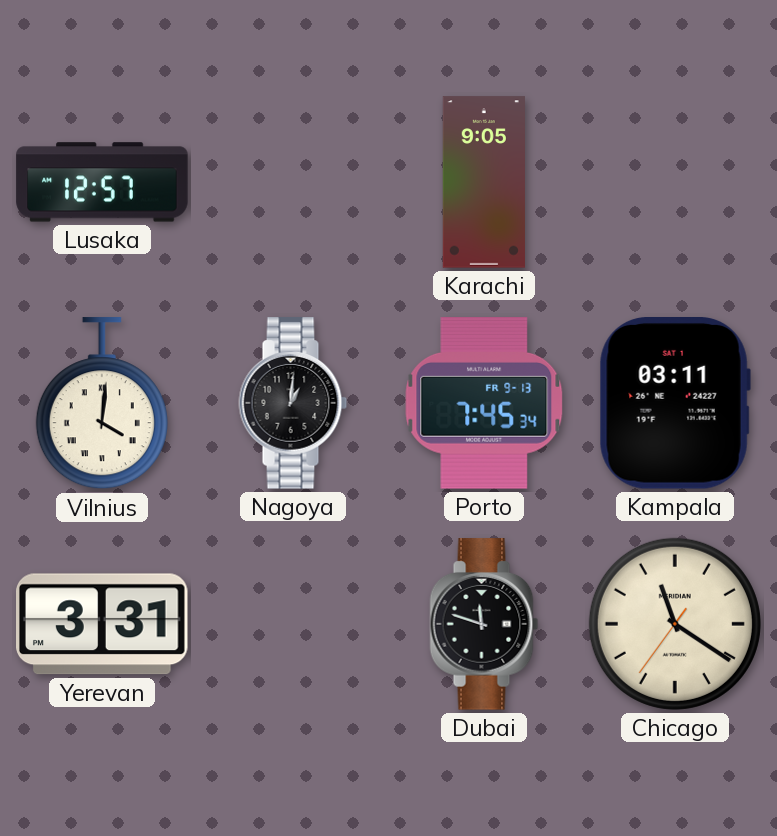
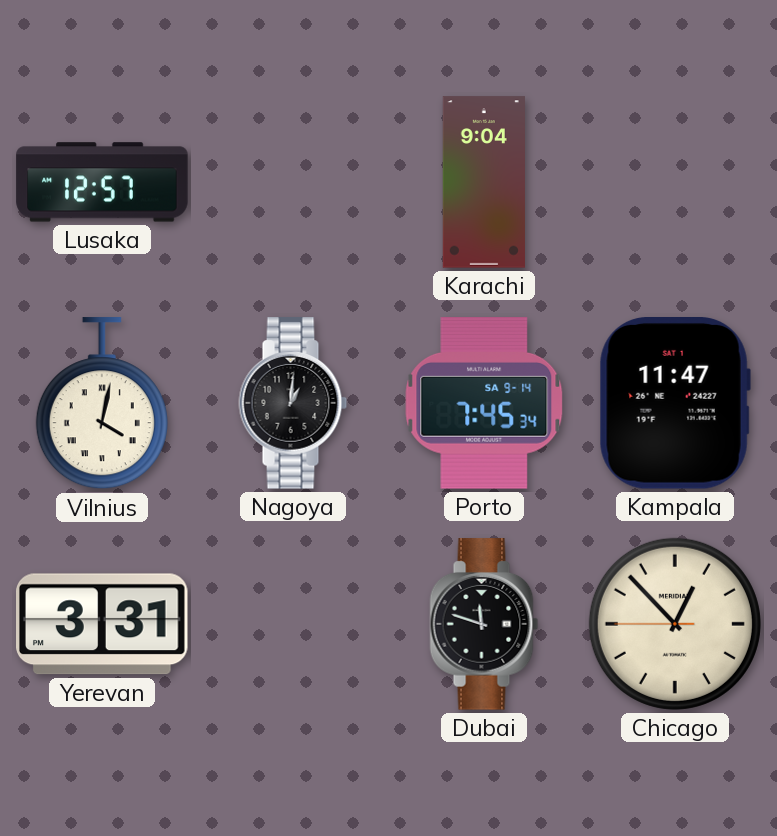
Karachi: 9:05 -> 9:04 (484, 182)
Vilnius: 4:01 -> 4:02 (102, 404)
Porto date: FR 9-13 -> SA 9-14 (484, 403)
Kampala: 03:11 -> 11:47 (675, 404)
Chicago: 11:20 -> 12:52 (675, 624)
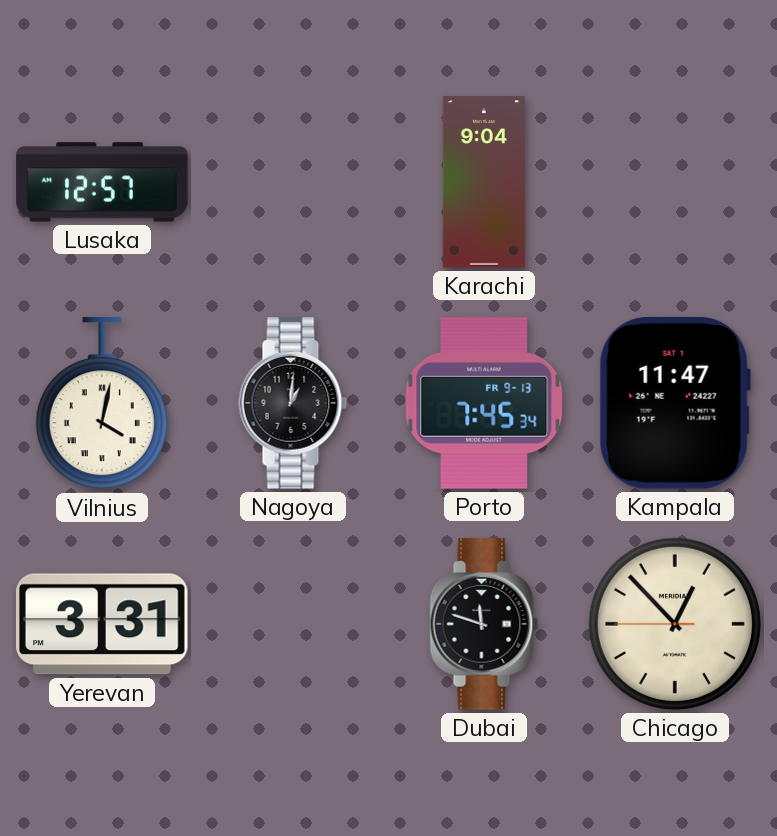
Porto date: SA 9-14 -> FR 9-13 (484, 403)
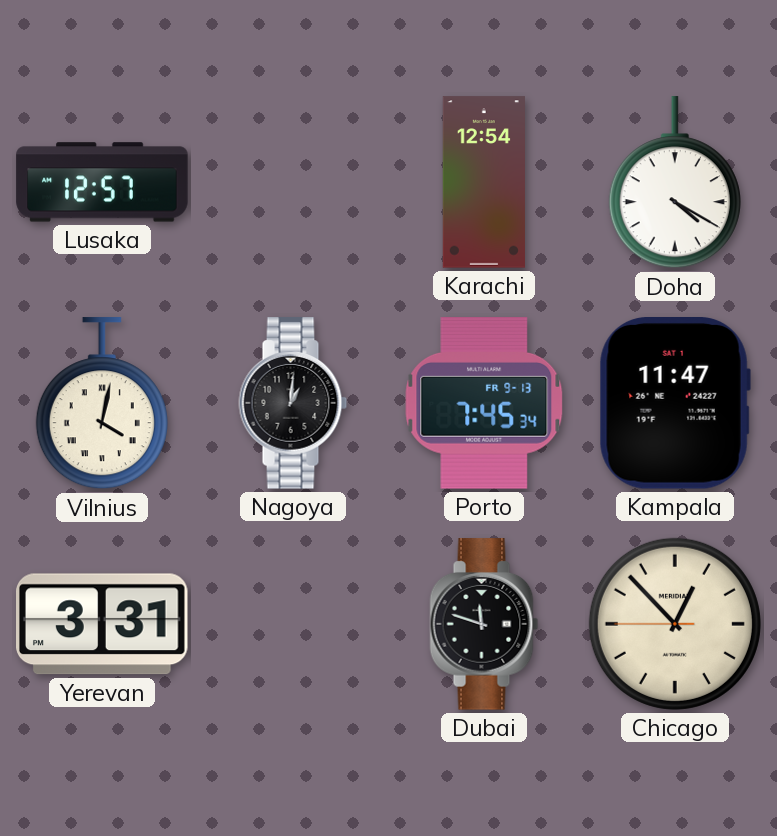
Karachi: 9:04 -> 12:54 (484, 182)
Doha: none -> 4:20 (675, 183)
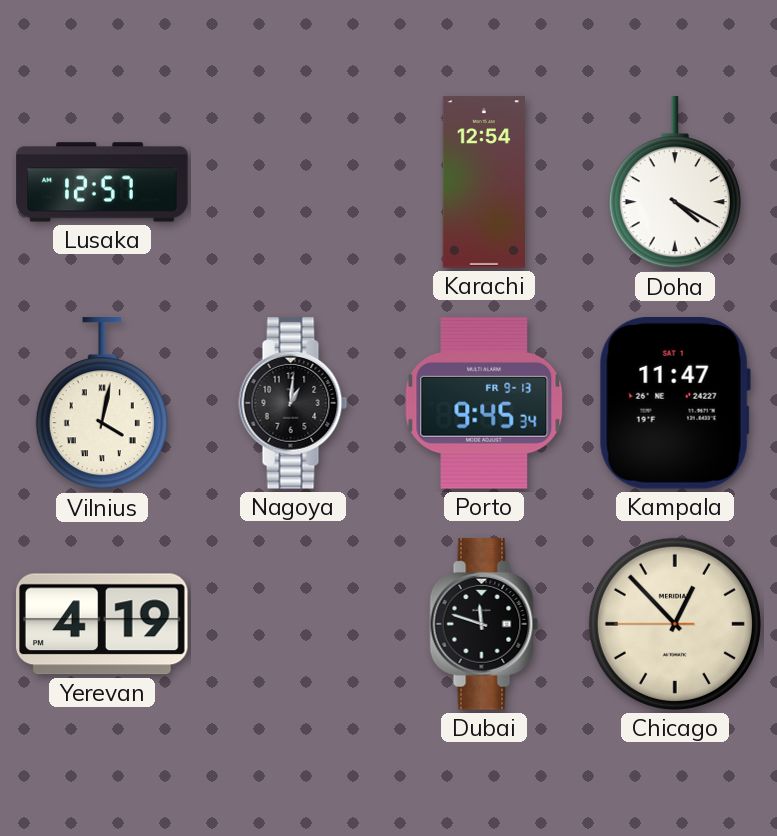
Porto: 7:45 -> 9:45 (484, 403)
Yerevan: 3:31 -> 4:19 (103, 624)
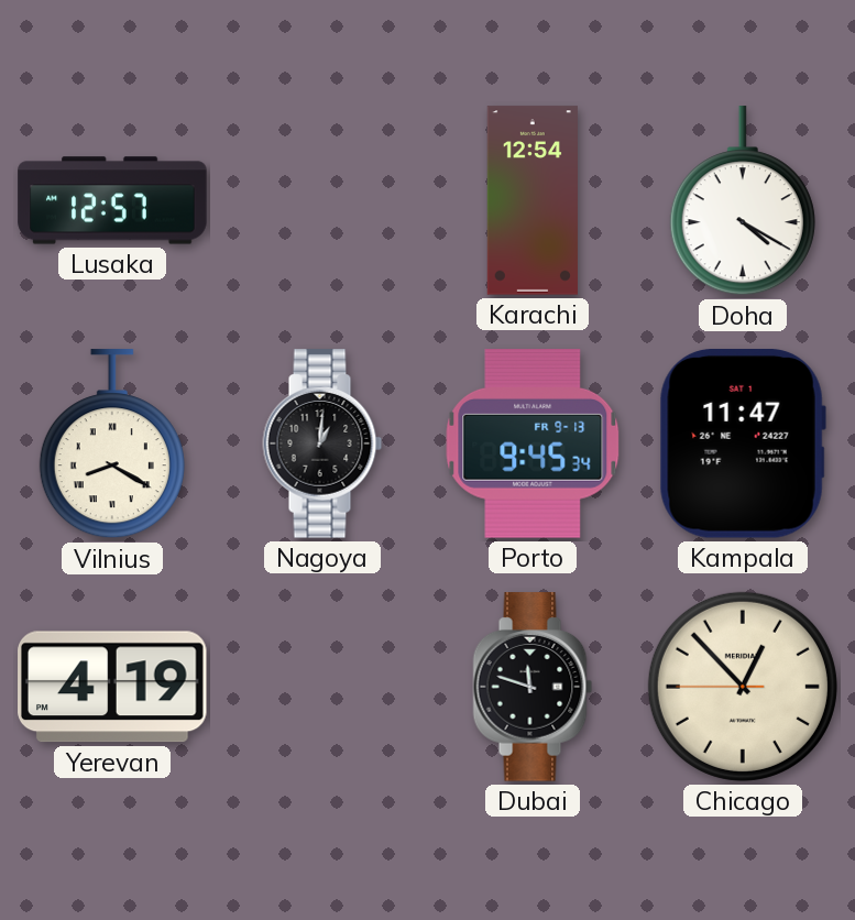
Vilnius: 4:02 -> 8:20 (112, 445)
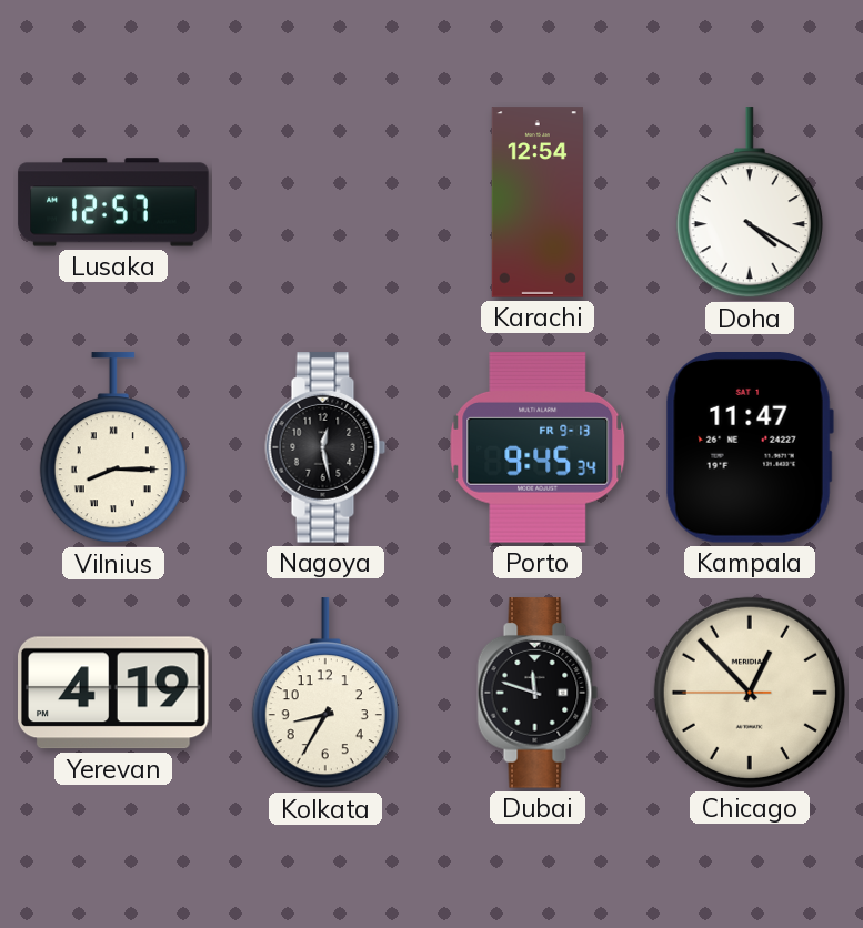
Vilnius: 8:20 -> 8:15 (113, 448)
Nagoya: 1:01 -> 12:28 (325, 447)
Kolkata: none -> 8:35 (325, 694)
